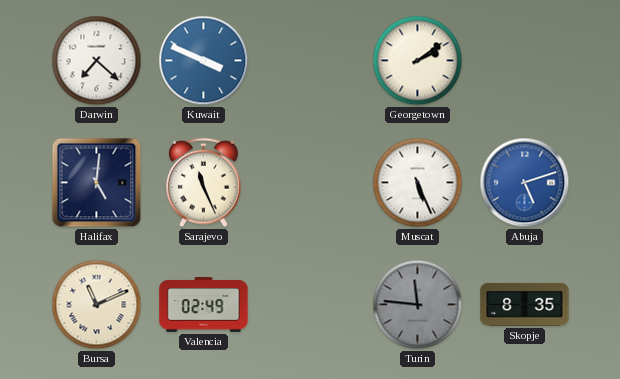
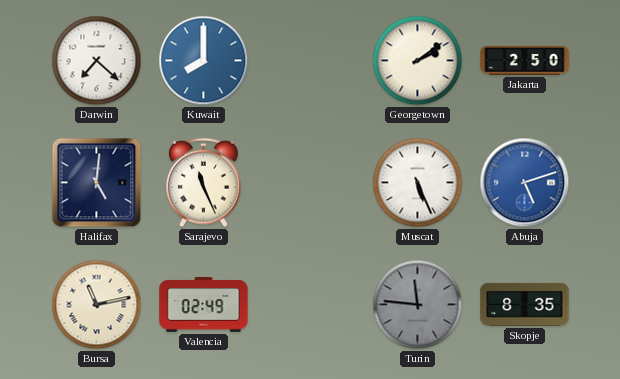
Kuwait: 3:49 -> 8:00 (204, 61)
Jakarta: none -> 2:50 (525, 60)
Bursa: 11:11 -> 11:13 (97, 305)
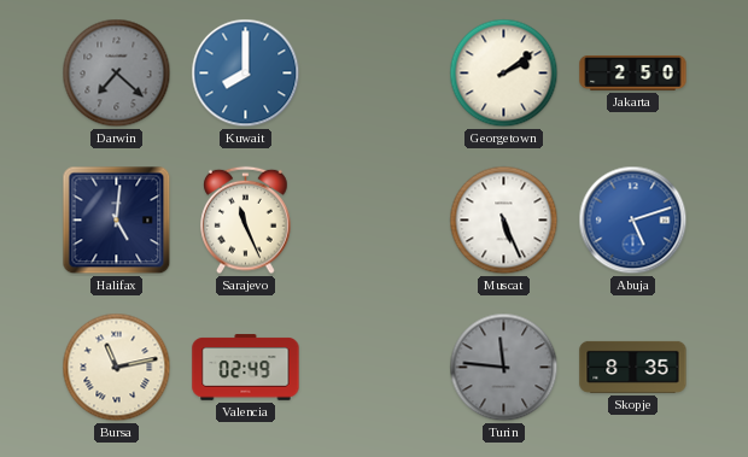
Darwin dial: white -> grey (117, 74)
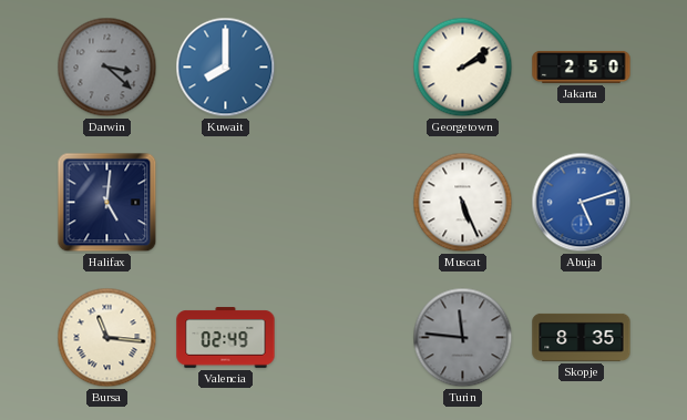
Darwin: 7:22 -> 3:22 (107, 68)
Sarajevo: 11:26 -> none (246, 221)
Bursa: 11:13 -> 11:16 (107, 338)
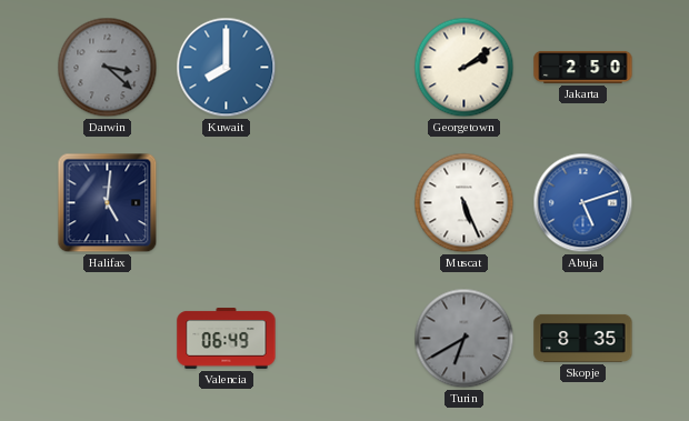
Bursa: 11:16 -> none (107, 338)
Valencia: 02:49 -> 06:49 (227, 339)
Turin: 11:46 -> 6:40 (465, 339)
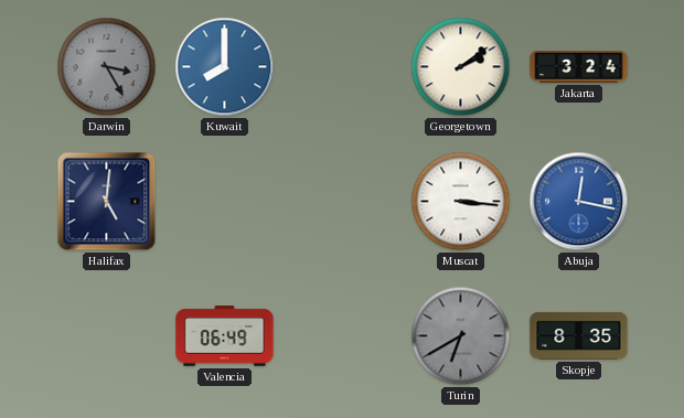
Darwin: 3:22 -> 3:25 (107, 67)
Jakarta: 2:50 -> 3:24 (579, 66)
Muscat: 5:26 -> 3:16 (461, 202)
Abuja: 5:12 -> 12:17 (579, 202)
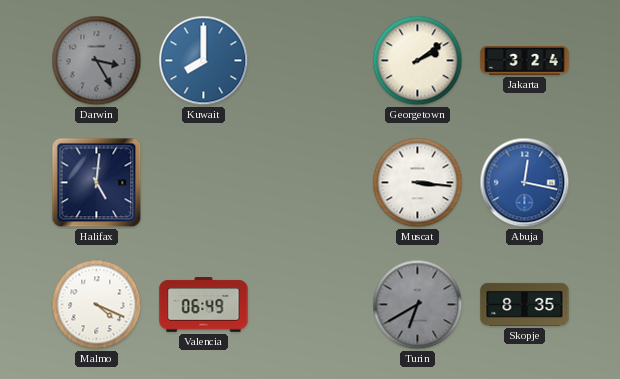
Malmo: none -> 4:19 (97, 305)
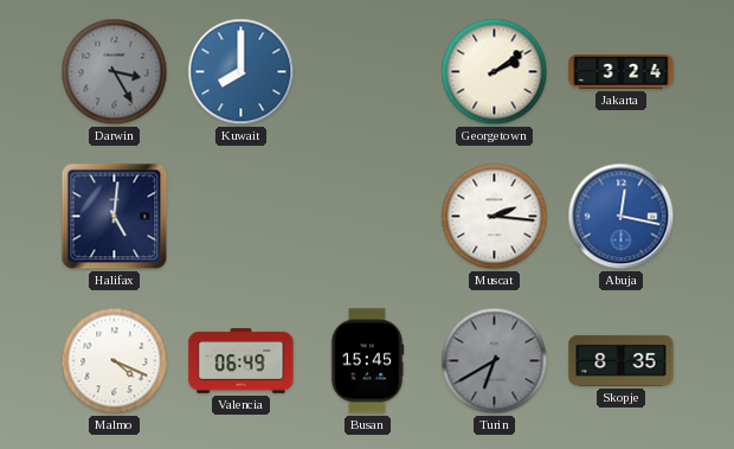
Muscat: 3:16 -> 2:16 (495, 217)
Busan: none -> 15:45 (367, 361)
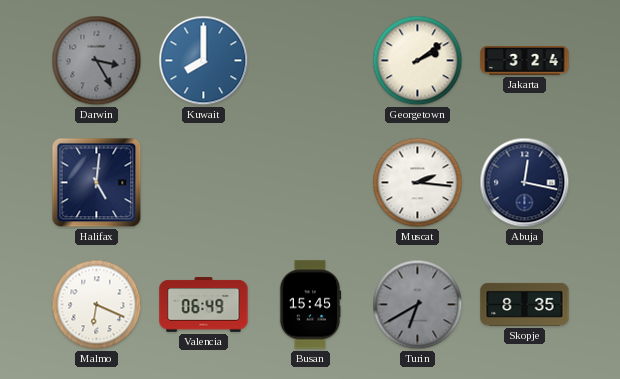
Abuja dial: blue -> navy (525, 183)
Malmo: 4:19 -> 6:19 (97, 305)
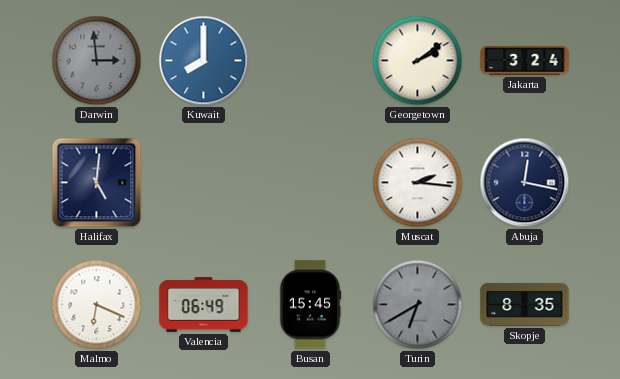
Darwin: 3:25 -> 2:59 (97, 61)
